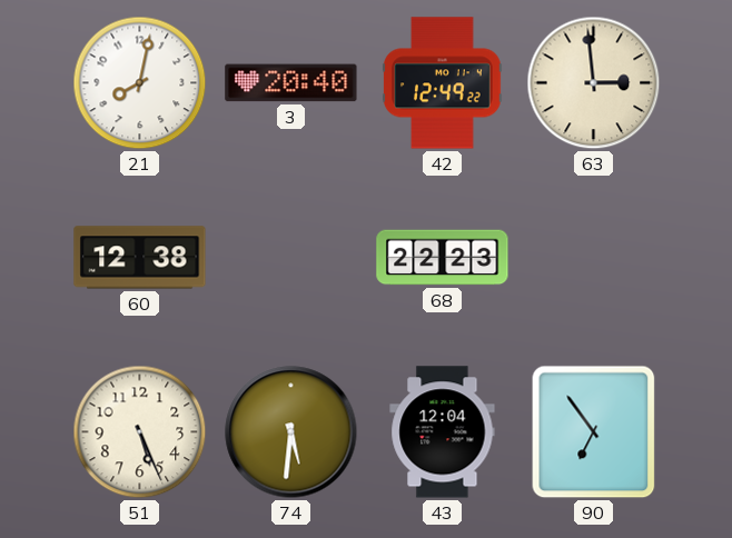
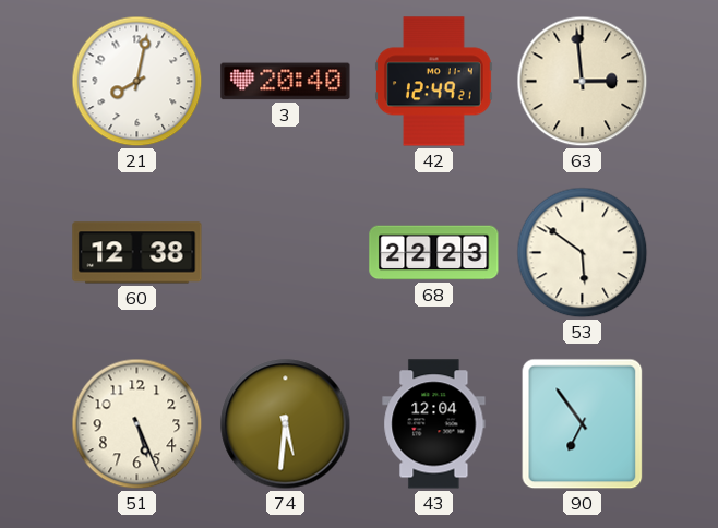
42: 12:49:22 -> 12:49:21 (434, 82)
53: none -> 5:51 (583, 253)
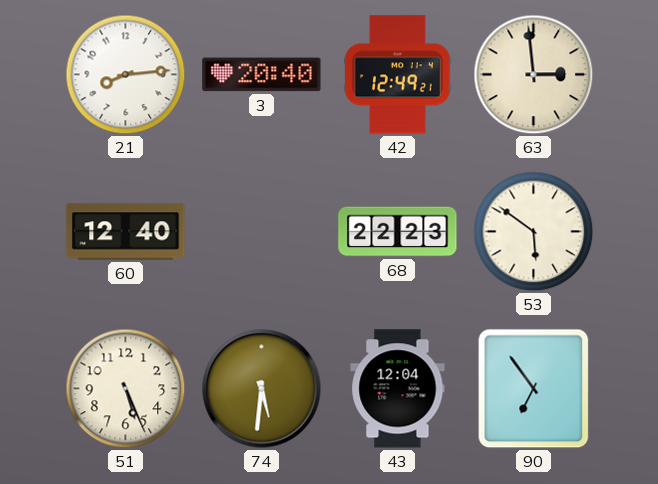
21: 8:02 -> 8:14 (126, 75)
60: 12:38 -> 12:40 (126, 232)
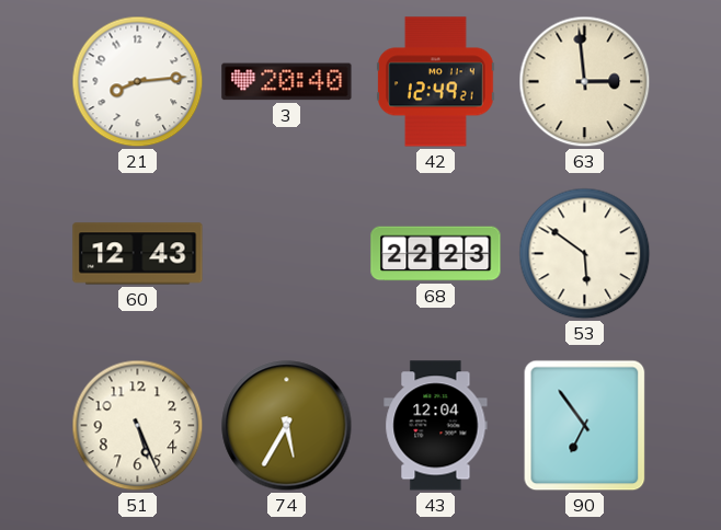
60: 12:40 -> 12:43 (138, 254)
74: 5:31 -> 5:35 (287, 426)
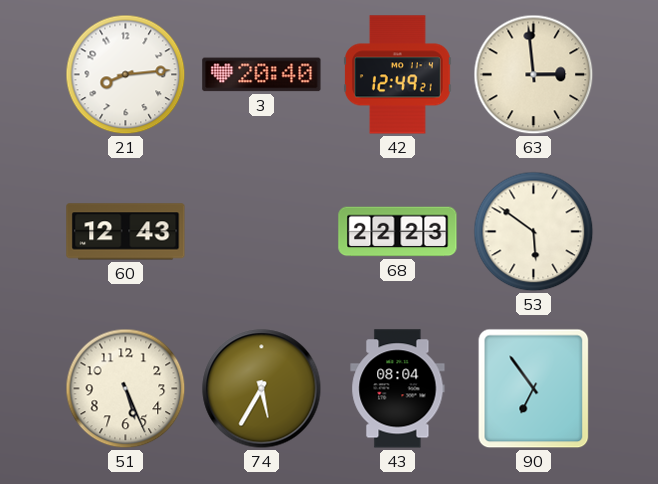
43: 12:04 -> 08:04 (398, 389)
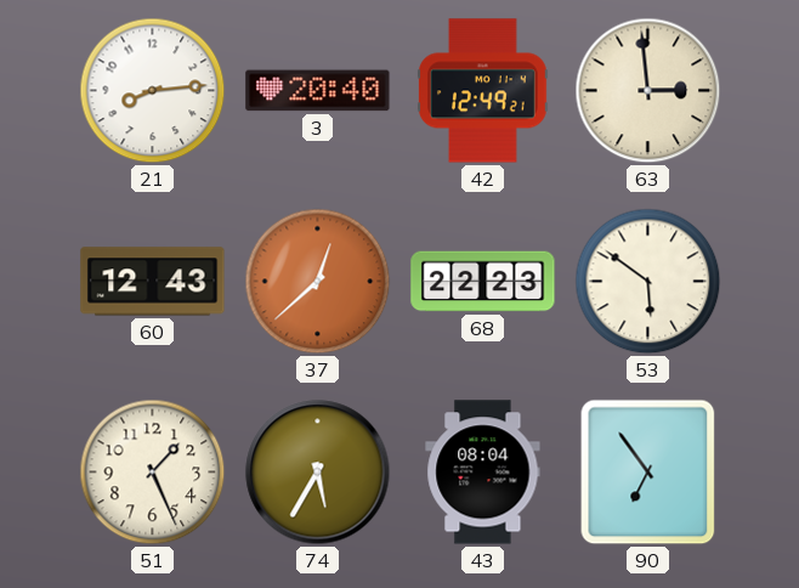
37: none -> 12:38 (318, 282)
51: 5:26 -> 1:26 (153, 473)
